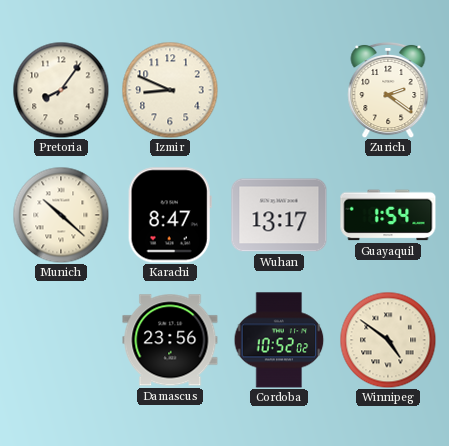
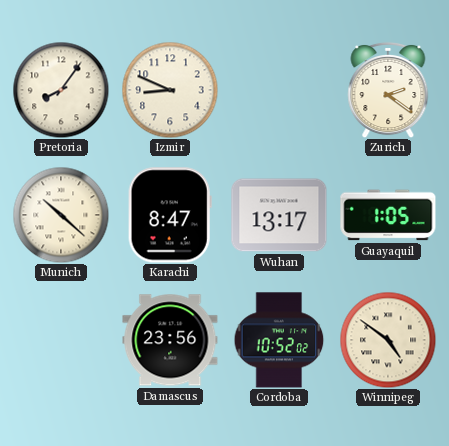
Guayaquil: 1:54 -> 1:05 (388, 215)
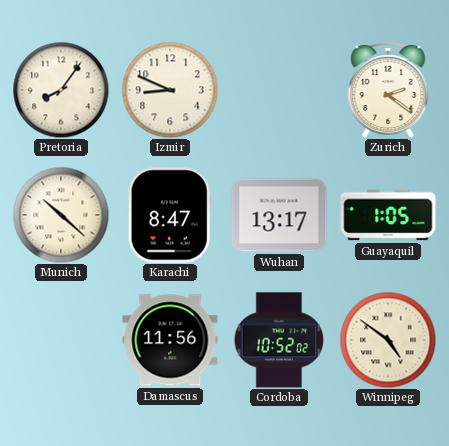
Damascus: 23:56 -> 11:56 (170, 340)
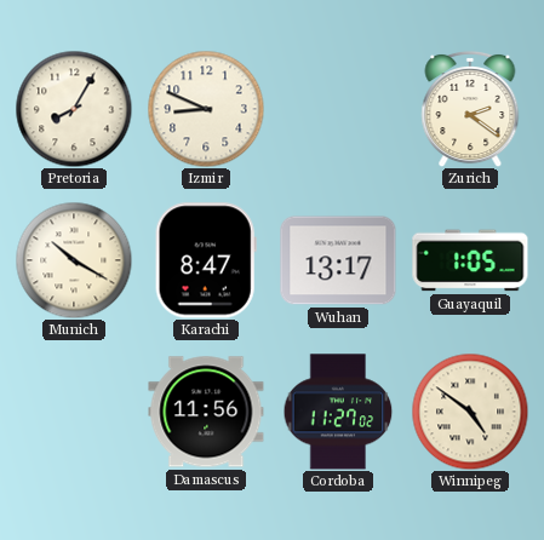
Pretoria: 8:06 -> 8:05 (74, 109)
Munich: 10:22 -> 10:20 (74, 260)
Cordoba: 10:52 -> 11:27 (338, 412)
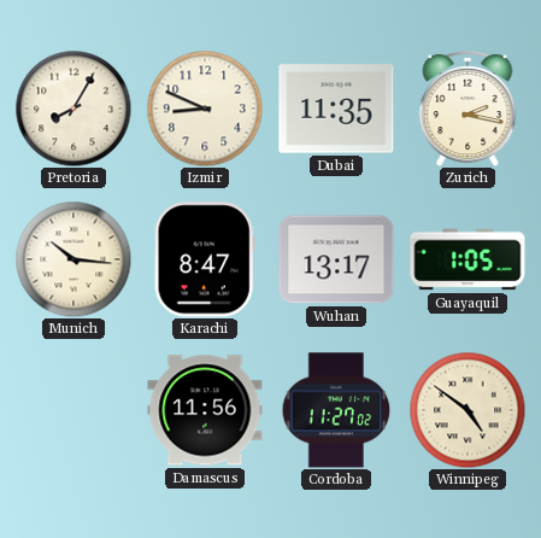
Dubai: none -> 11:35 (336, 109)
Zurich: 2:21 -> 2:17 (468, 109)
Munich: 10:20 -> 10:16 (73, 259)
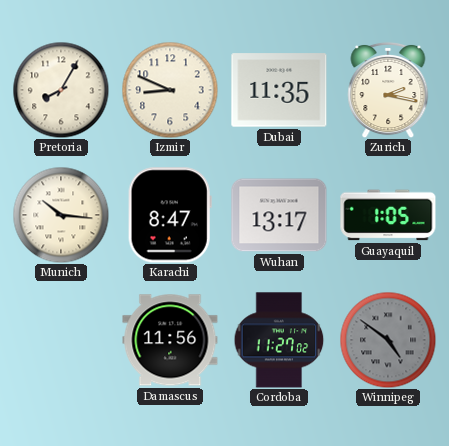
Winnipeg dial: cream -> grey (388, 340)
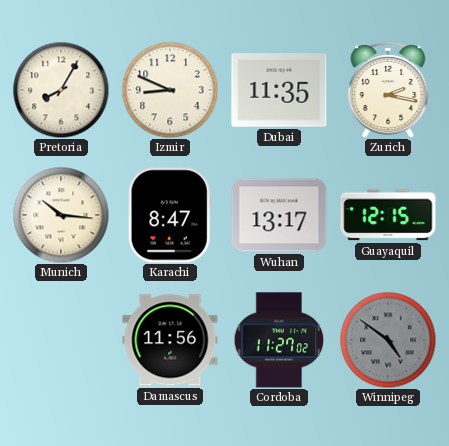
Guayaquil: 1:05 -> 12:15 (388, 215)
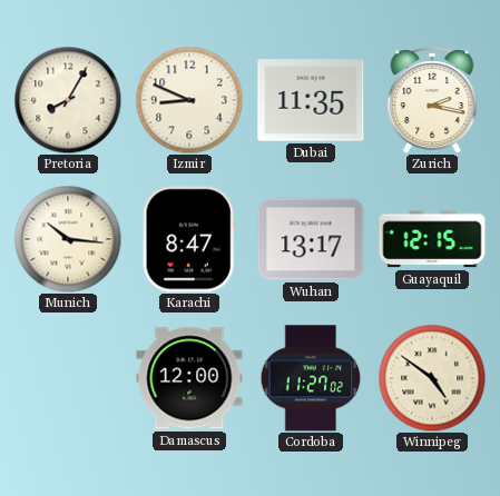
Damascus: 11:56 -> 12:00 (189, 378)
Winnipeg dial: grey -> cream (432, 378)
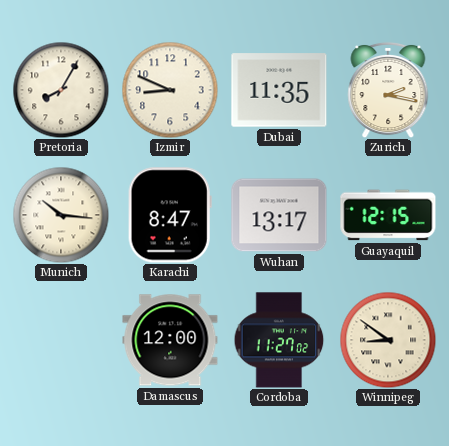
Winnipeg: 4:51 -> 8:51 (388, 340)
